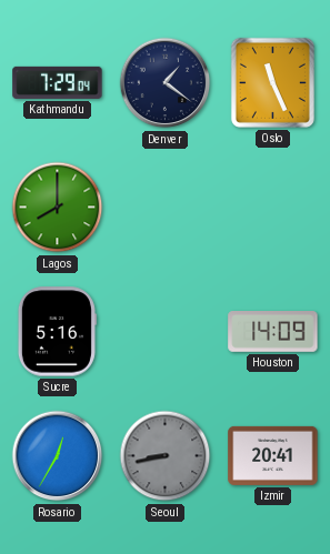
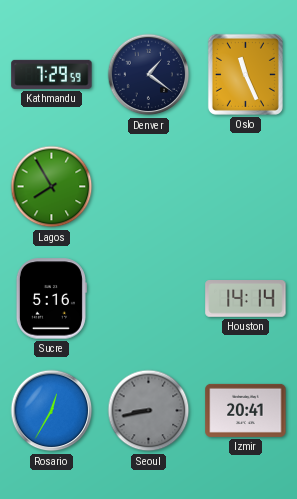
Kathmandu: 7:29:04 -> 7:29:59 (52, 74)
Lagos: 8:00 -> 7:55 (52, 187)
Houston: 14:09 -> 14:14 (246, 299)
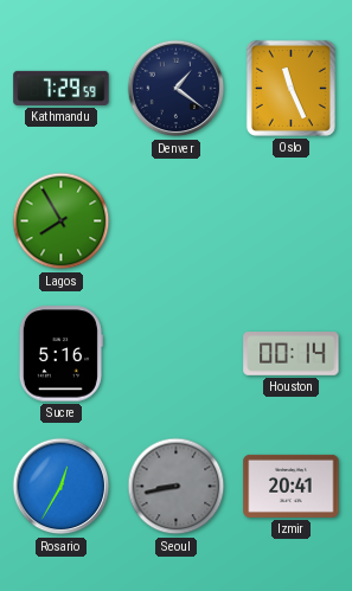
Houston: 14:14 -> 00:14 (292, 354)
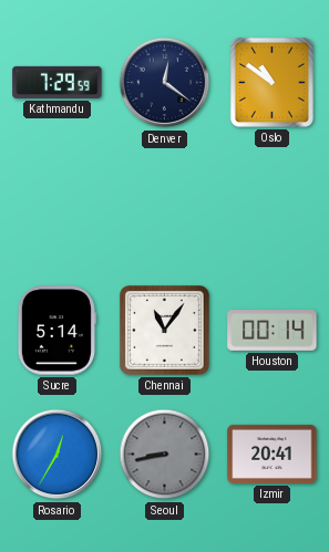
Denver: 1:21 -> 12:21 (165, 83)
Oslo: 11:26 -> 10:51 (271, 82)
Lagos: 7:55 -> none (62, 221)
Sucre: 5:16 -> 5:14 (56, 331)
Chennai: none -> 11:06 (164, 330)
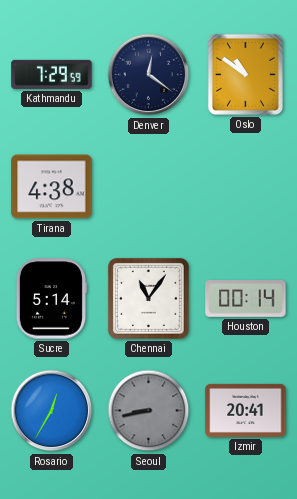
Tirana: none -> 4:38 (52, 187)
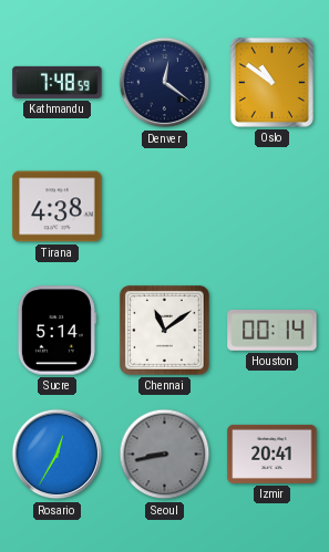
Kathmandu: 7:29 -> 7:48 (58, 82)
Chennai: 11:06 -> 11:09 (164, 330)
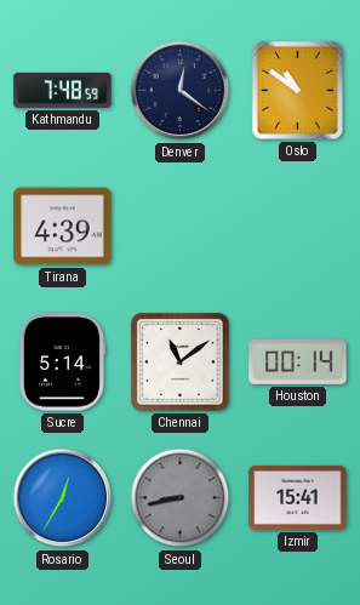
Tirana: 4:38 -> 4:39 (63, 227)
Izmir: 20:41 -> 15:41 (298, 497)
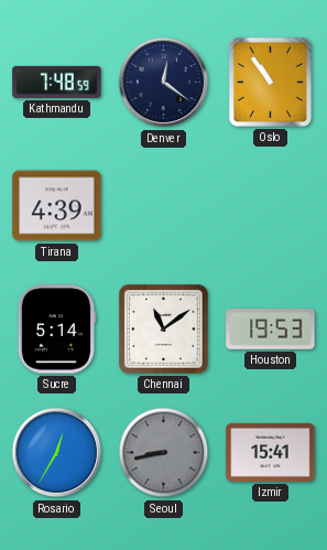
Oslo: 10:51 -> 10:54 (270, 82)
Houston: 00:14 -> 19:53 (271, 330)
